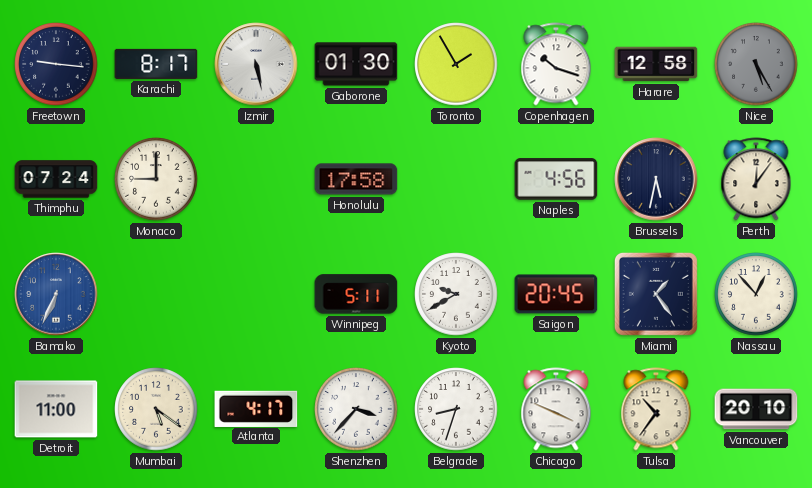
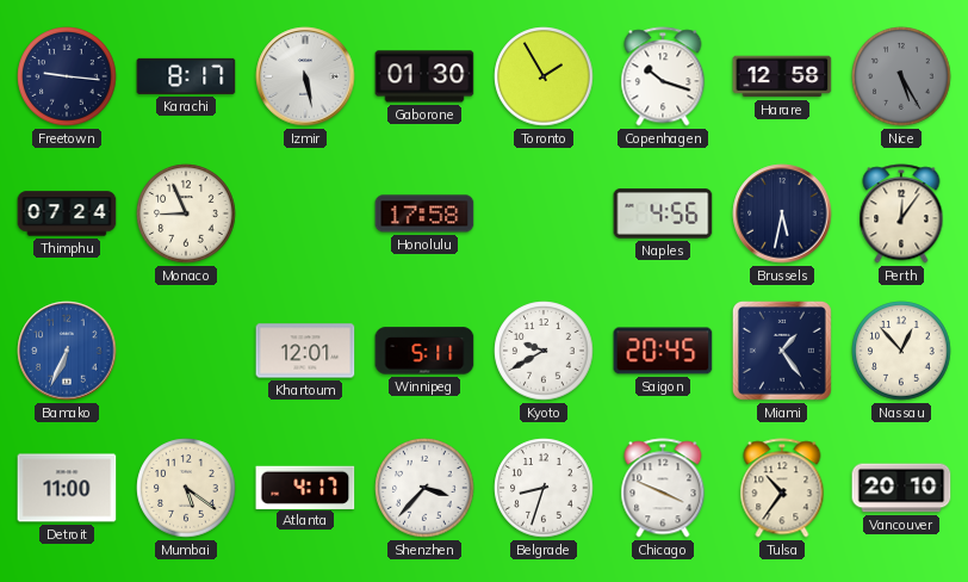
Monaco: 9:00 -> 8:56 (186, 213)
Khartoum: none -> 12:01 (305, 351)
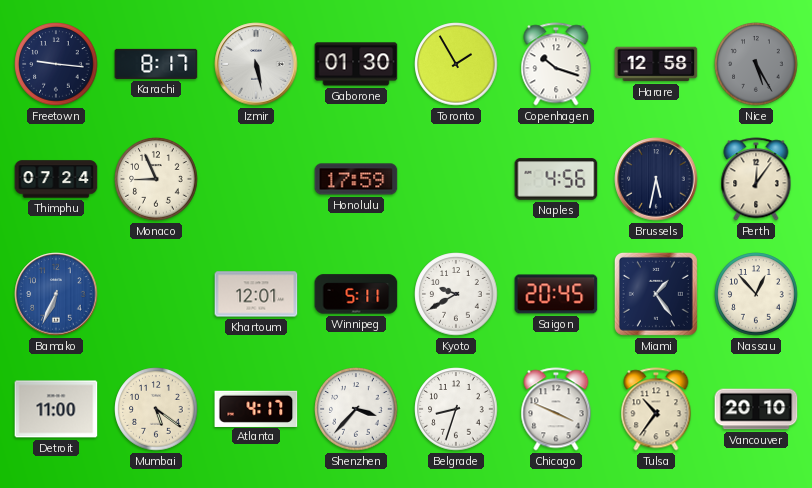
Honolulu: 17:58 -> 17:59 (356, 179)
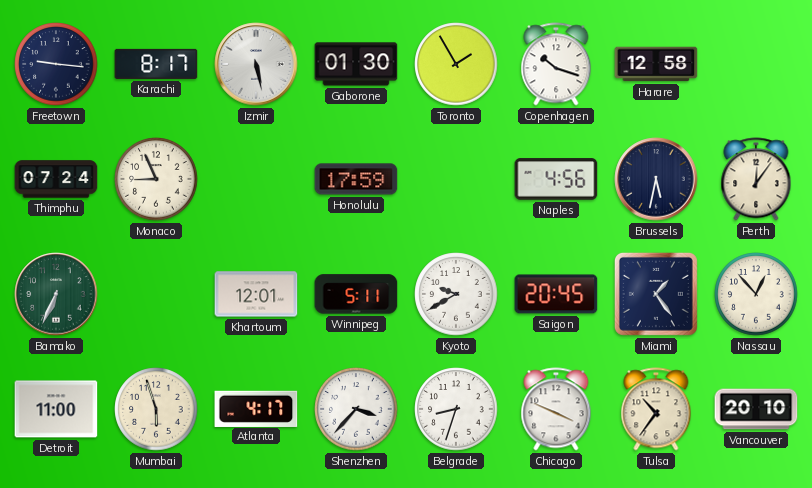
Nice: 5:25 -> none (756, 64)
Bamako dial: blue -> green (56, 294)
Mumbai: 5:21 -> 5:57 (156, 409)
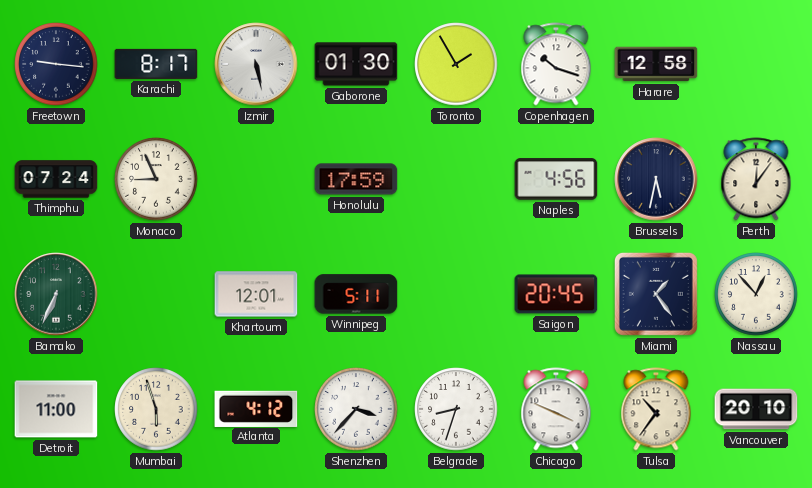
Kyoto: 9:40 -> none (456, 294)
Atlanta: 4:17 -> 4:12 (256, 408)
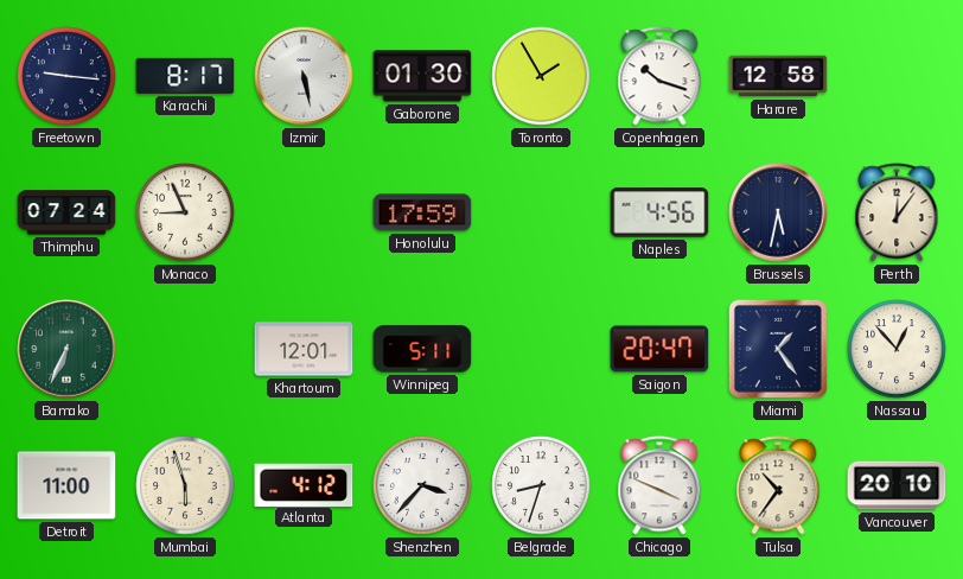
Saigon: 20:45 -> 20:47 (659, 349)
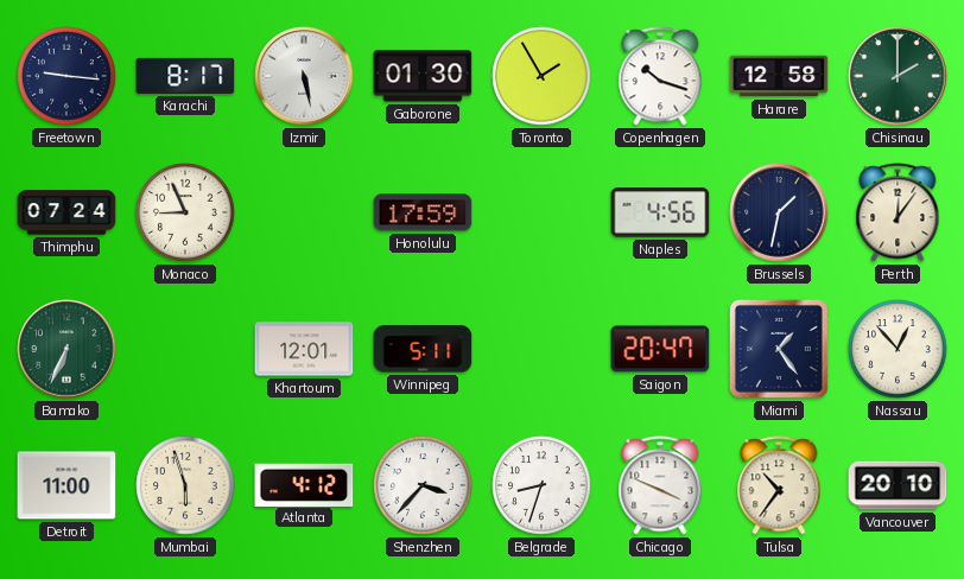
Chisinau: none -> 2:00 (898, 76)
Brussels: 5:32 -> 1:32 (779, 212)
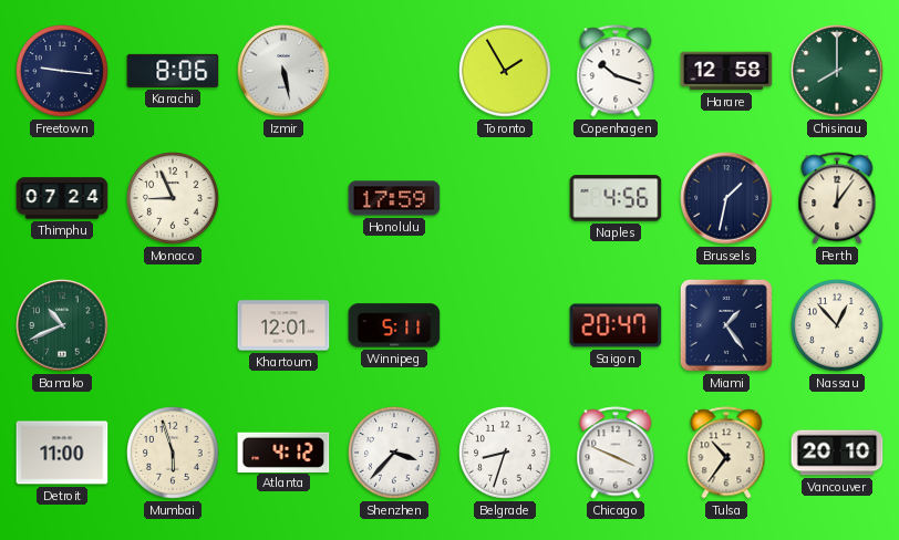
Karachi: 8:17 -> 8:06 (173, 71)
Gaborone: 01:30 -> none (423, 76)
Chisinau: 2:00 -> 8:00 (837, 71)
Bamako: 6:34 -> 10:41 (62, 325)
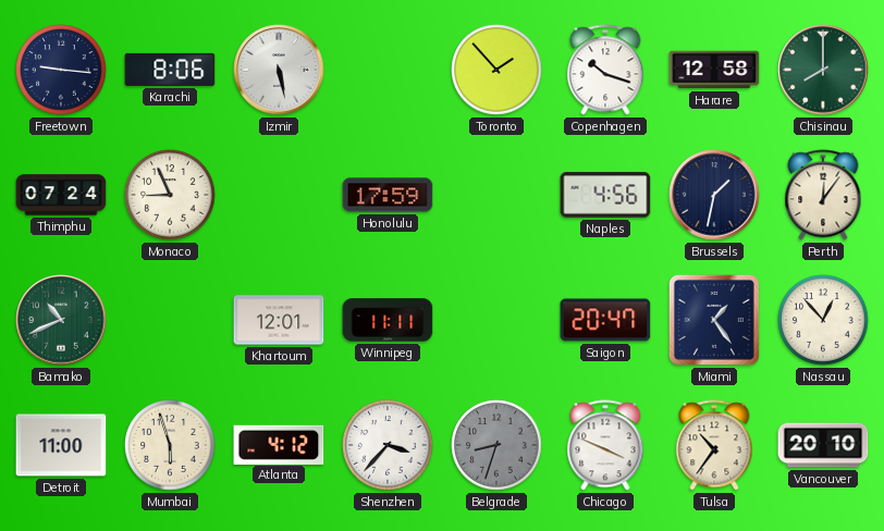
Toronto: 1:55 -> 1:53 (496, 70)
Winnipeg: 5:11 -> 11:11 (388, 320)
Belgrade dial: white -> grey (496, 445)
